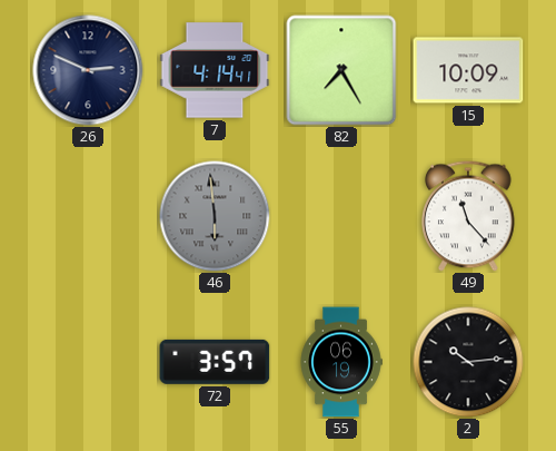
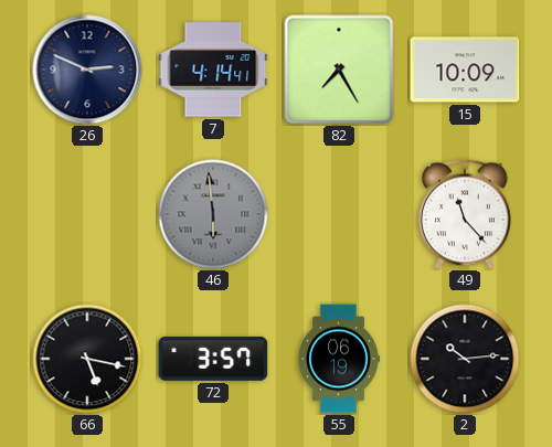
66: none -> 5:17 (87, 359)
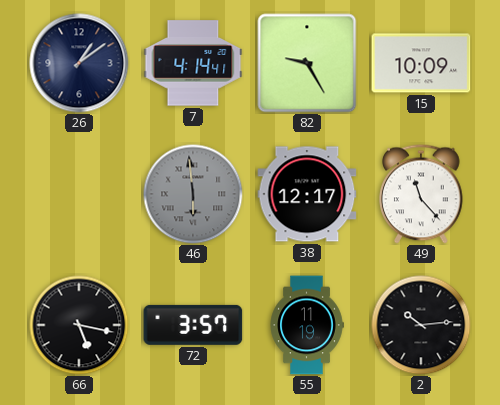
26: 2:49 -> 1:09 (79, 63)
82: 7:25 -> 9:25 (307, 63)
38: none -> 12:17 (307, 194)
55: 06:19 -> 11:19 (307, 325)
